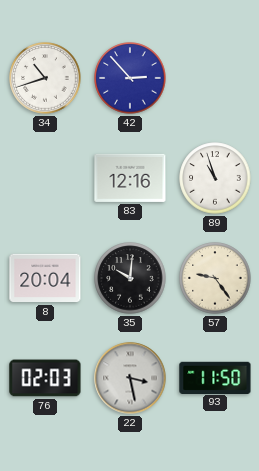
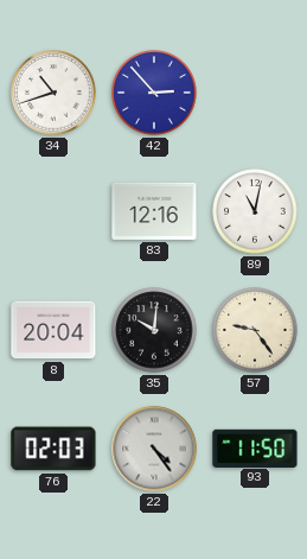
89: 10:57 -> 11:02 (255, 211)
22: 3:28 -> 4:24 (154, 449)
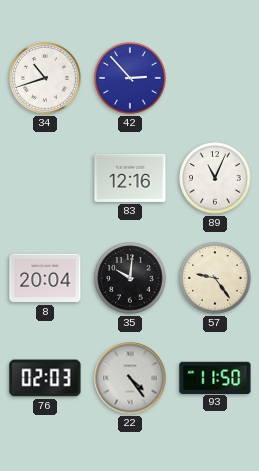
89: 11:02 -> 11:04 (215, 178)
